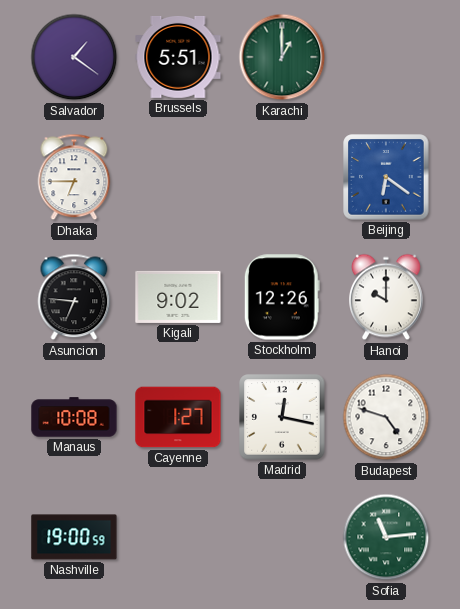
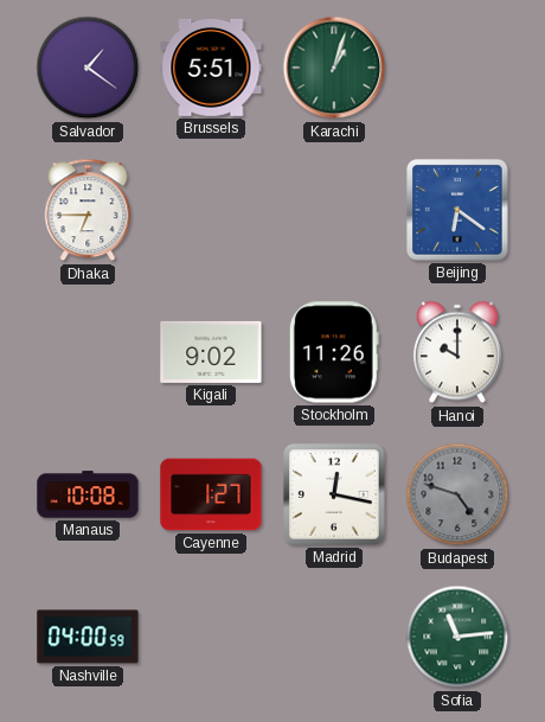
Karachi: 1:00 -> 1:03 (334, 68)
Asuncion: 6:46 -> none (74, 297)
Stockholm: 12:26 -> 11:26 (334, 352)
Budapest dial: white -> grey (457, 494)
Nashville: 19:00 -> 04:00 (88, 637)
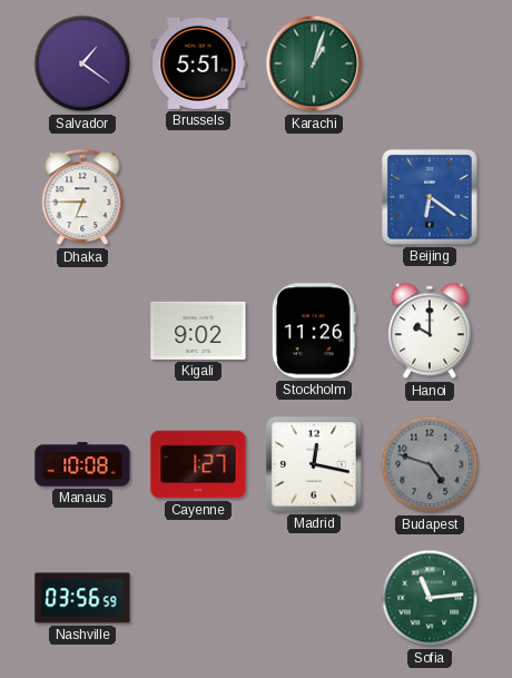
Nashville: 04:00 -> 03:56 (82, 598)
